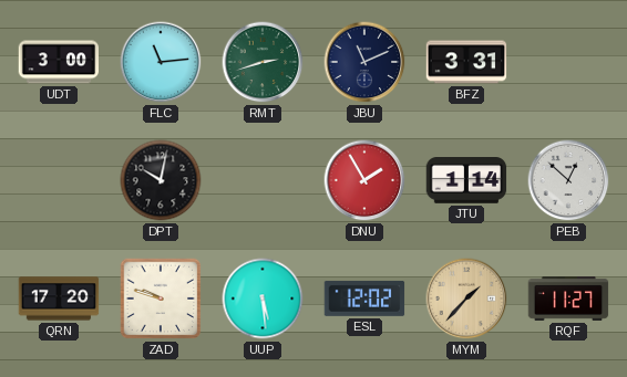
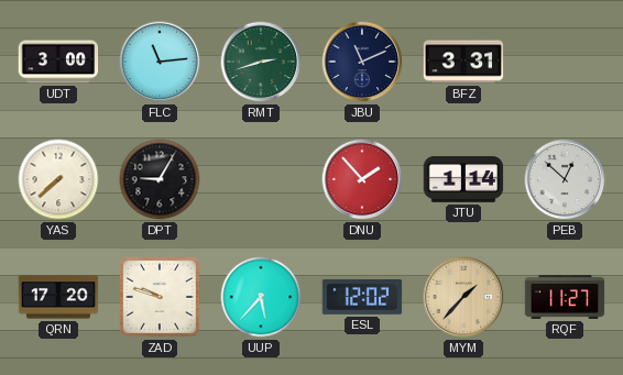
YAS: none -> 7:38 (58, 179)
DPT: 10:02 -> 9:05 (160, 179)
DNU: 1:55 -> 1:53 (362, 179)
UUP: 5:29 -> 5:37 (261, 297)
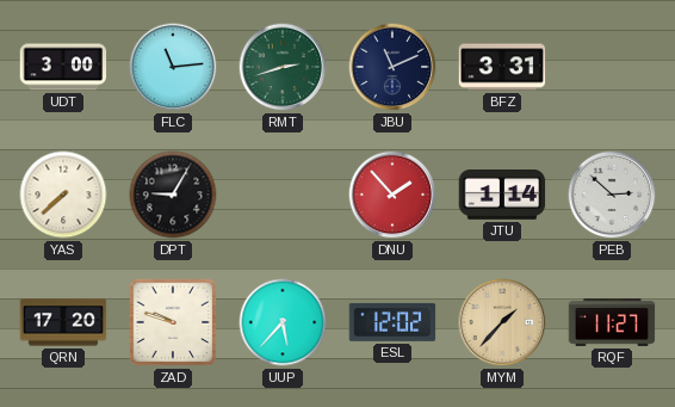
PEB: 12:52 -> 2:52 (612, 195)
